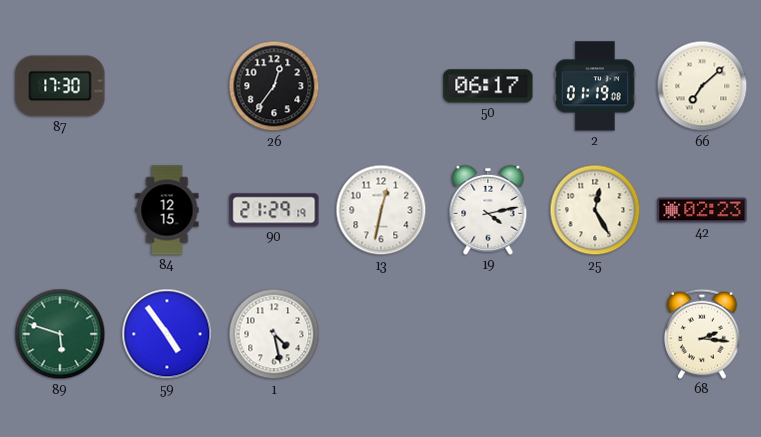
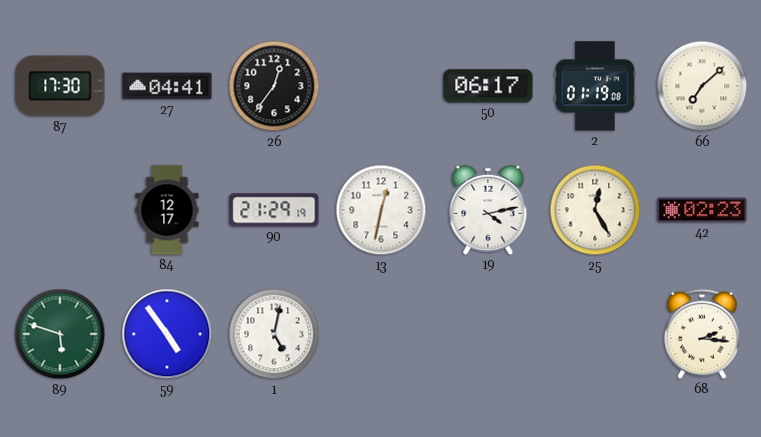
27: none -> 04:41 (167, 86)
84: 12:15 -> 12:17 (167, 210)
1: 4:28 -> 5:02 (274, 334)
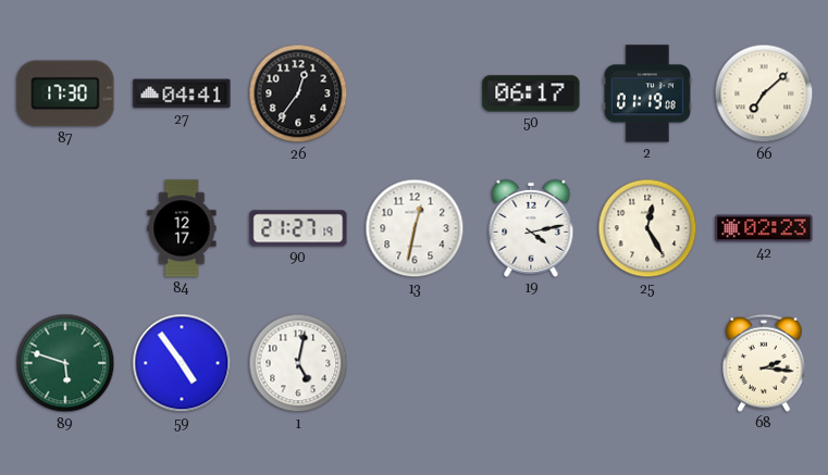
90: 21:29 -> 21:27 (298, 228)
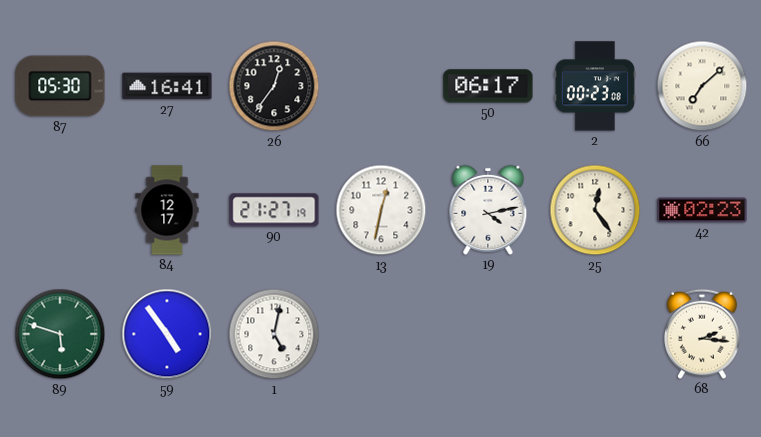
87: 17:30 -> 05:30 (60, 86)
27: 04:41 -> 16:41 (167, 86)
2: 01:19 -> 00:23 (595, 86)
25: 12:25 -> 12:24 (595, 210)
